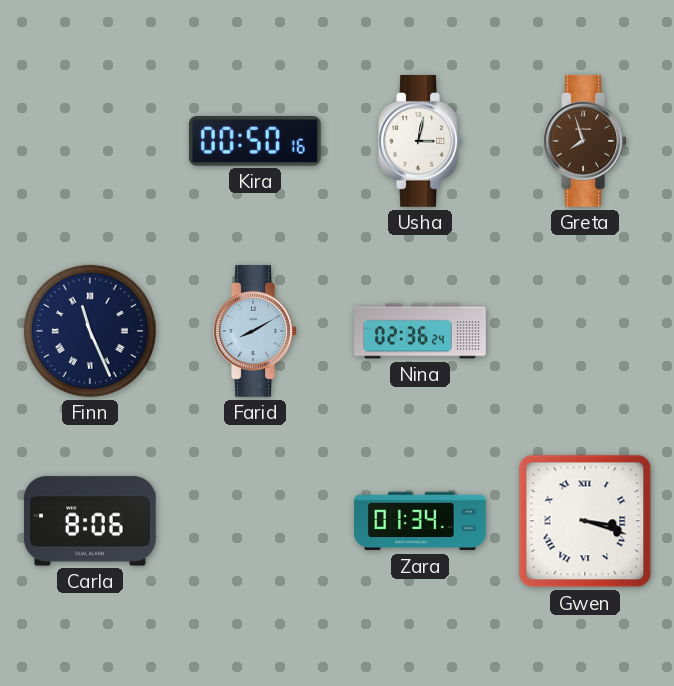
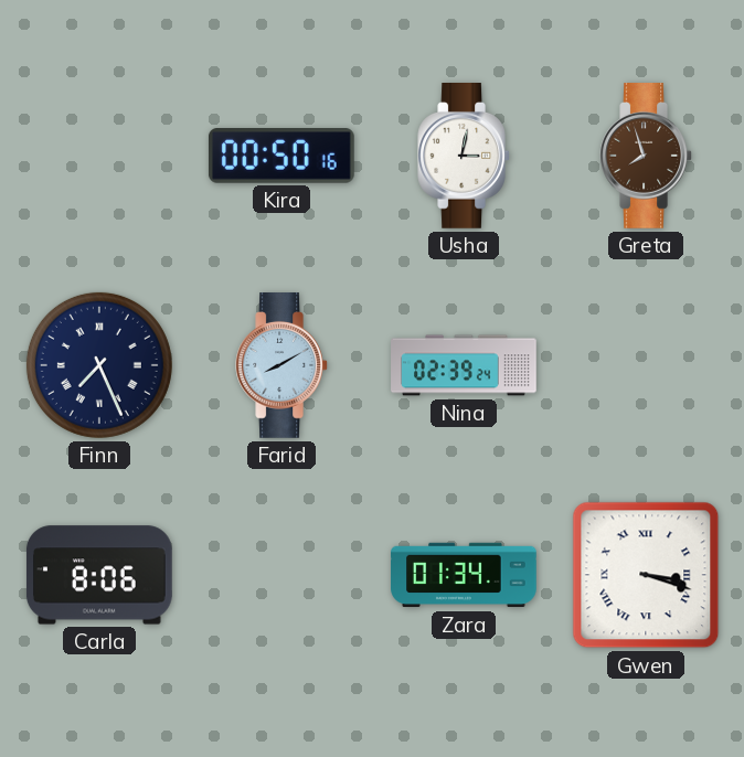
Finn: 11:26 -> 7:26 (99, 365)
Nina: 02:36 -> 02:39 (464, 365)
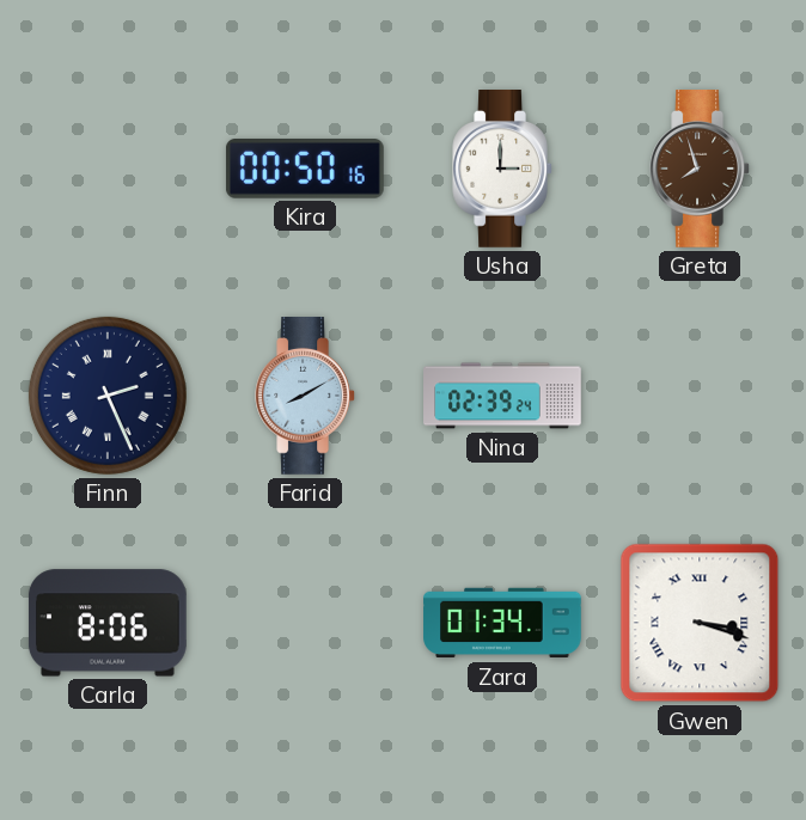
Usha: 3:02 -> 3:00 (502, 170)
Finn: 7:26 -> 2:26 (108, 396)
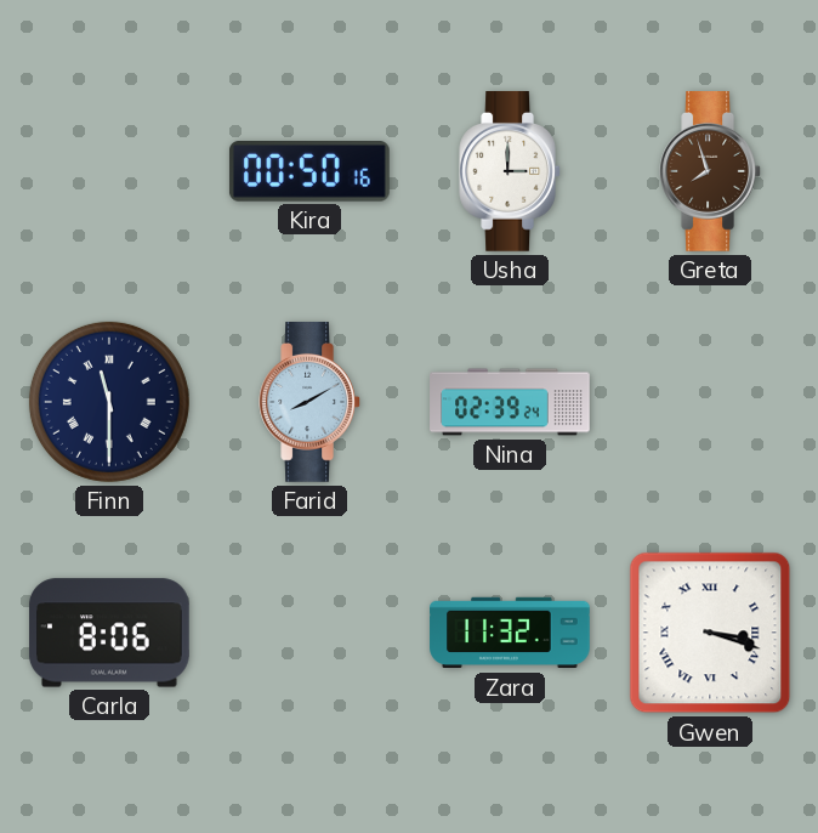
Finn: 2:26 -> 11:30 (109, 402)
Zara: 01:34 -> 11:32 (510, 633)
